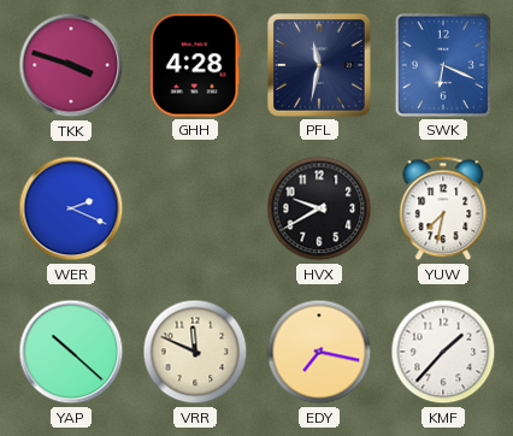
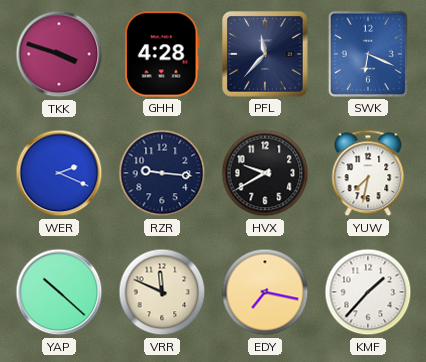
PFL: 11:32 -> 11:37 (265, 54)
RZR: none -> 9:16 (162, 173)
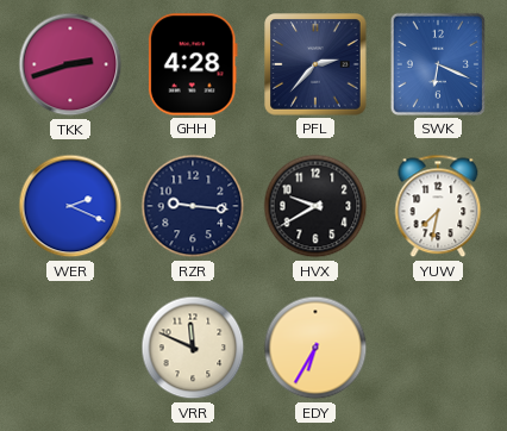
TKK: 3:48 -> 2:42 (70, 64)
PFL: 11:37 -> 2:37 (315, 64)
YAP: 10:22 -> none (59, 292)
EDY: 7:17 -> 6:35 (315, 348)
KMF: 1:37 -> none (368, 292)
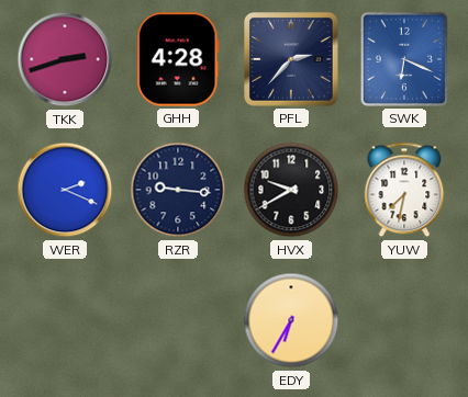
VRR: 11:49 -> none (193, 348)
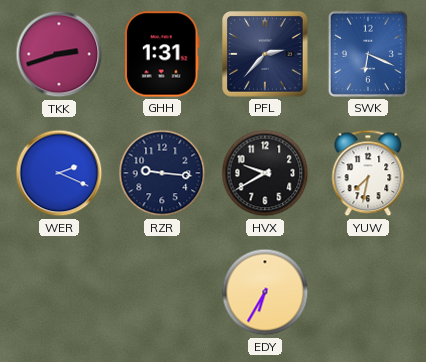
GHH: 4:28 -> 1:31 (162, 54)
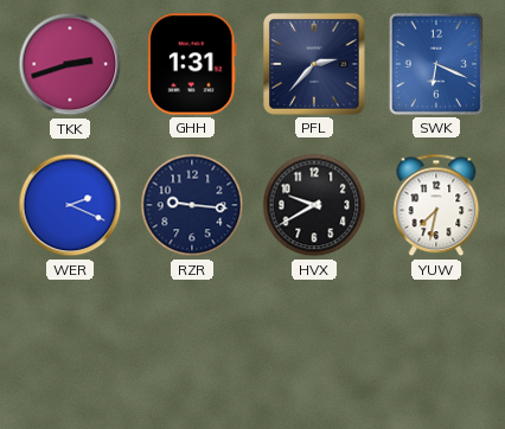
EDY: 6:35 -> none (265, 292)
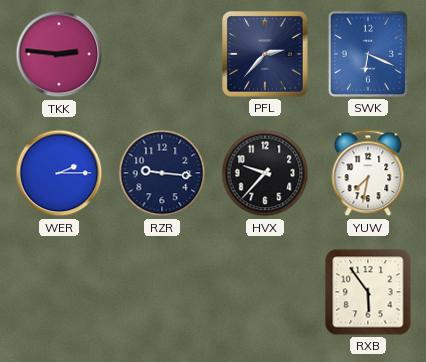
TKK: 2:42 -> 2:46 (59, 54)
GHH: 1:31 -> none (192, 64)
WER: 2:19 -> 2:15 (59, 173)
HVX: 9:40 -> 9:37 (265, 173)
RXB: none -> 5:54 (368, 292)
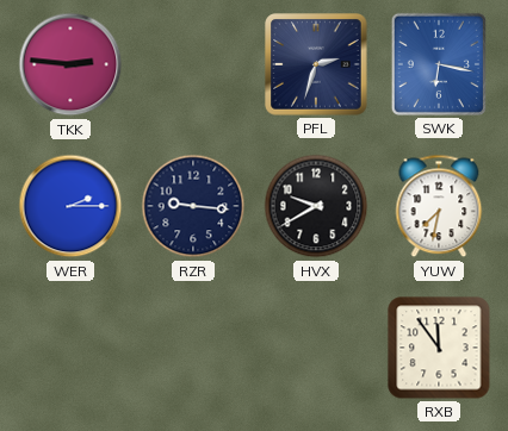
PFL: 2:37 -> 2:33 (316, 64)
SWK: 6:19 -> 6:17 (439, 64)
HVX: 9:37 -> 9:40 (316, 206)
RXB: 5:54 -> 11:54 (439, 348)
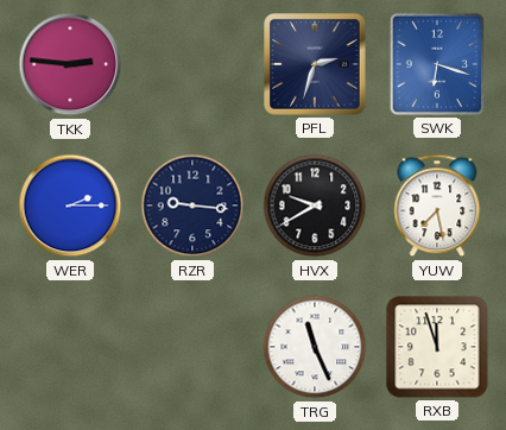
SWK: 6:17 -> 6:18 (437, 64)
YUW: 7:32 -> 7:28 (437, 205)
TRG: none -> 11:26 (315, 347)
RXB: 11:54 -> 11:57 (437, 347)
